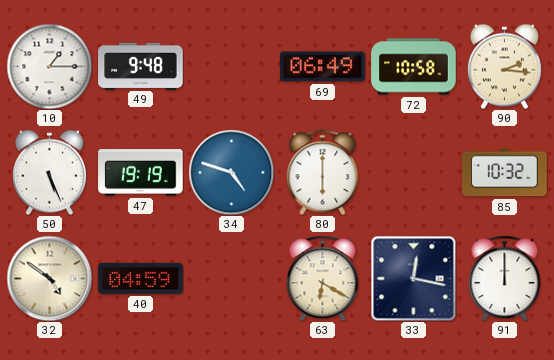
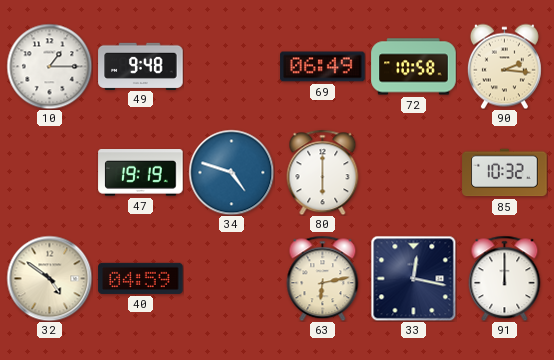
50: 5:26 -> none (49, 172)
63: 6:20 -> 6:13 (323, 278)
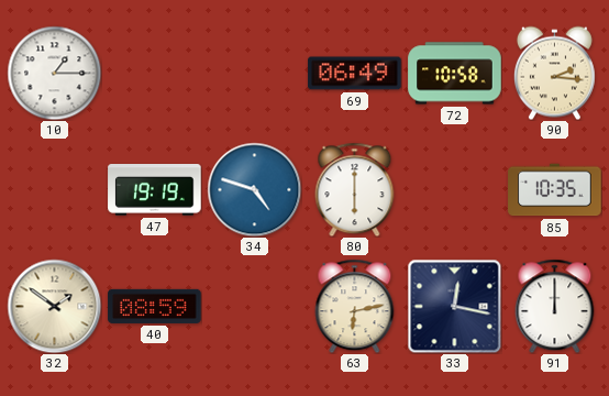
49: 9:48 -> none (141, 66)
85: 10:32 -> 10:35 (555, 190)
32: 4:51 -> 1:51 (54, 306)
40: 04:59 -> 08:59 (155, 306)
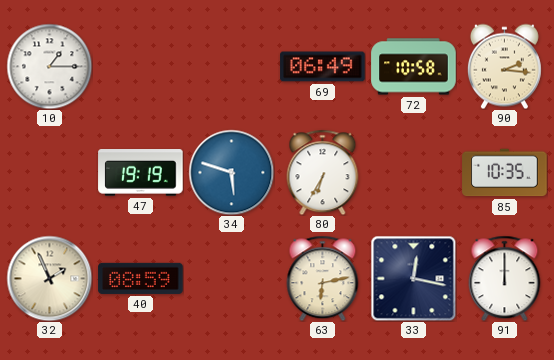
34: 4:48 -> 5:48 (231, 172)
80: 6:00 -> 6:35 (323, 172)
32: 1:51 -> 1:56 (49, 278)
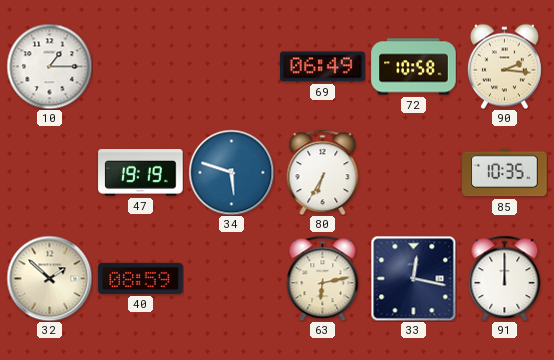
32: 1:56 -> 1:52 (49, 278)
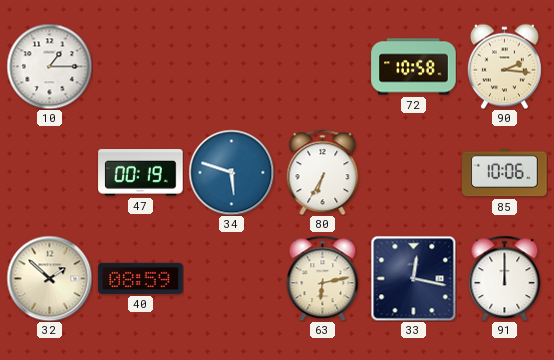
69: 06:49 -> none (323, 67)
47: 19:19 -> 00:19 (141, 173)
85: 10:35 -> 10:06 (505, 173)
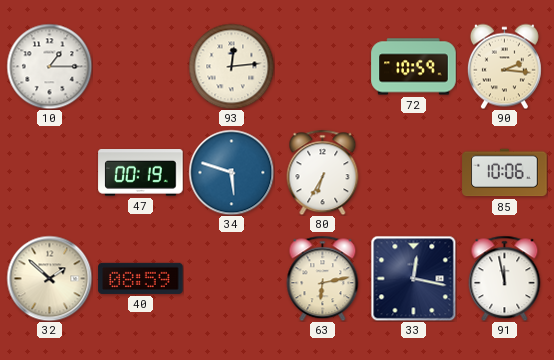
93: none -> 12:14 (231, 66)
72: 10:58 -> 10:59 (414, 67)
91: 12:00 -> 11:58 (505, 278)
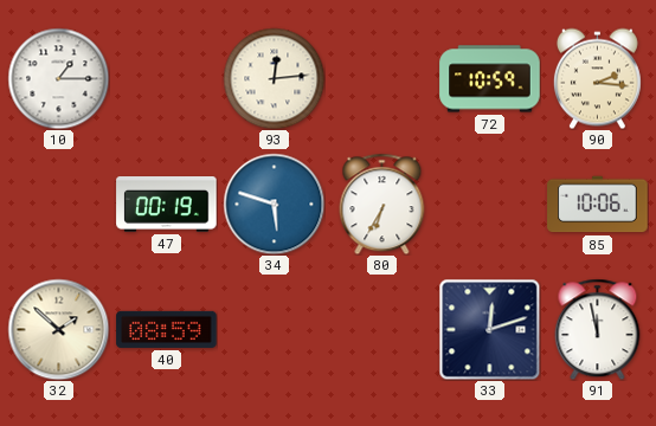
63: 6:13 -> none (323, 278)
33: 12:17 -> 12:12 (489, 329)
